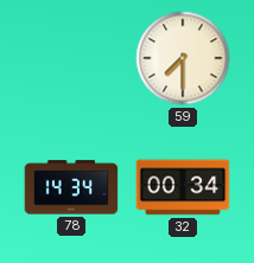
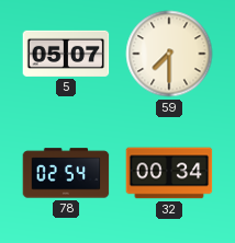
5: none -> 05:07 (66, 54)
78: 14:34 -> 02:54 (66, 173)
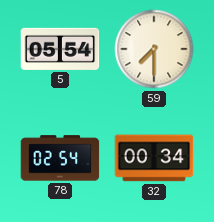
5: 05:07 -> 05:54 (60, 49)
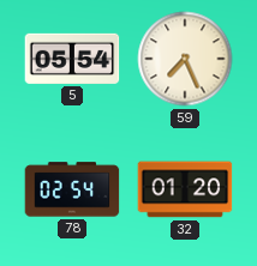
59: 7:30 -> 7:26 (185, 59)
32: 00:34 -> 01:20 (185, 189)
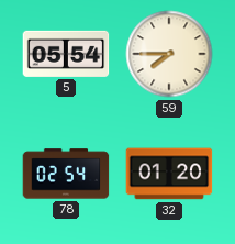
59: 7:26 -> 7:45 (169, 54)
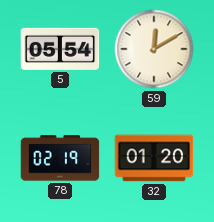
59: 7:45 -> 12:10 (154, 49)
78: 02:54 -> 02:19 (60, 158)
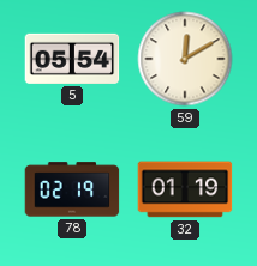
32: 01:20 -> 01:19 (185, 189)
